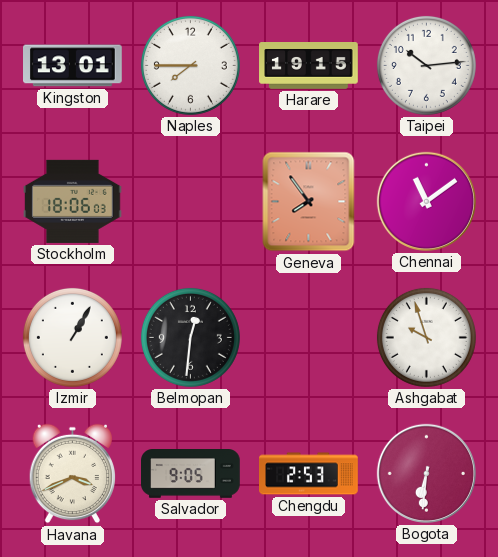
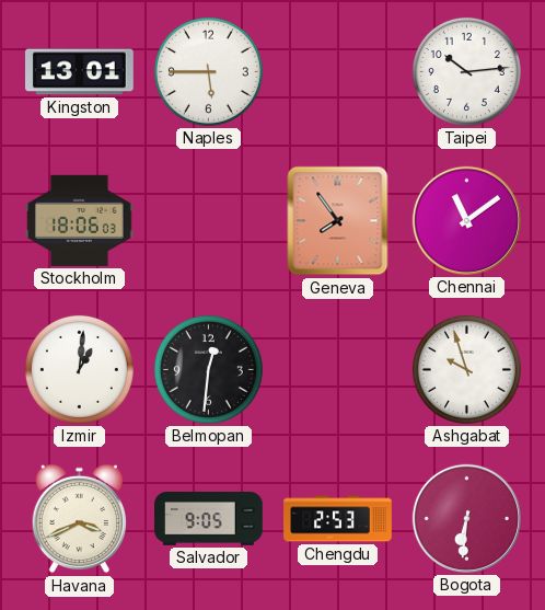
Naples: 7:45 -> 5:45 (208, 71)
Harare: 19:15 -> none (309, 66)
Izmir: 1:05 -> 1:01 (79, 369)
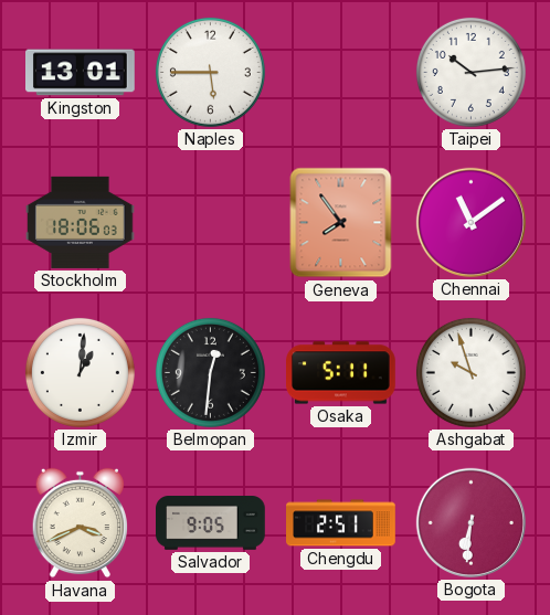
Osaka: none -> 5:11 (341, 373)
Chengdu: 2:53 -> 2:51 (341, 523)
